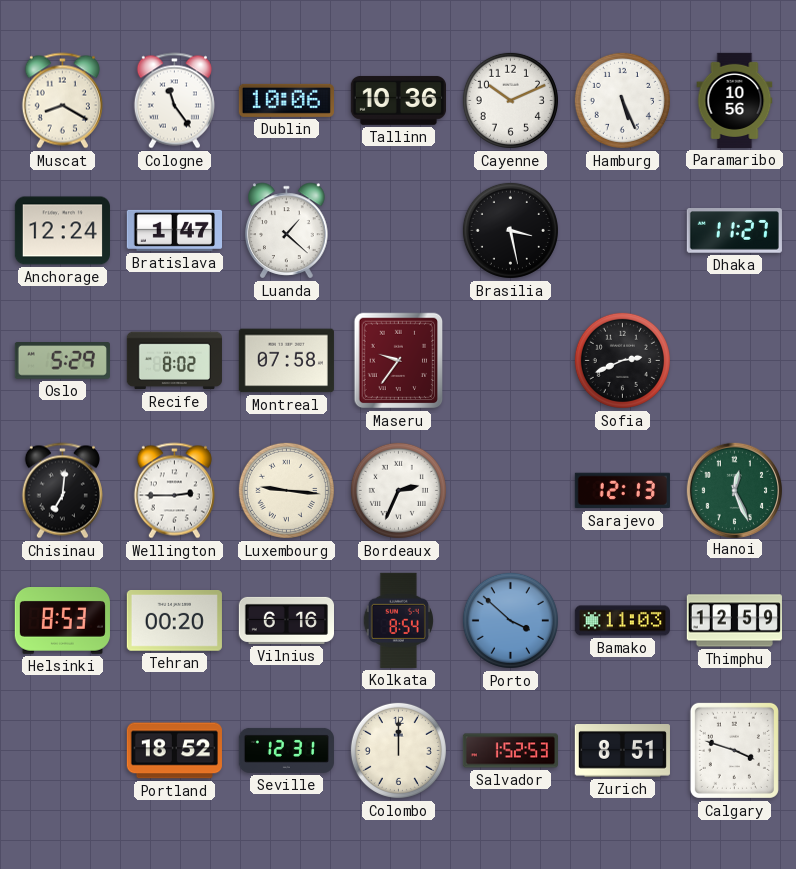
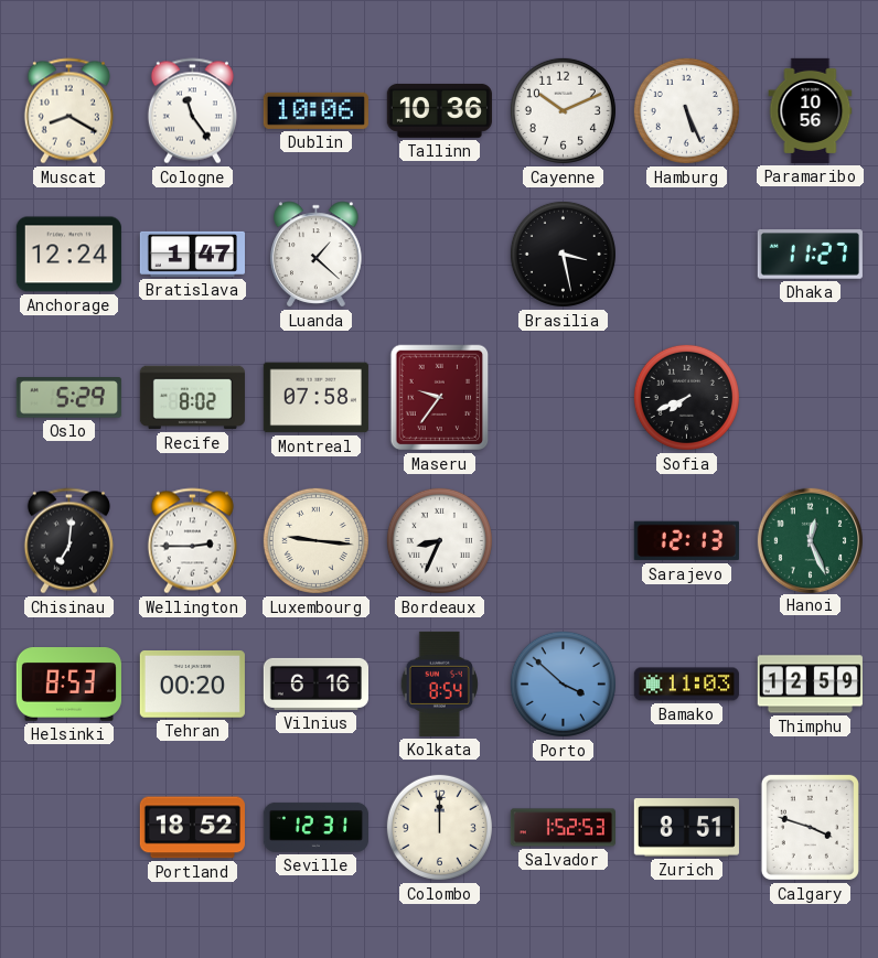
Sofia: 2:41 -> 7:41 (686, 397)
Bordeaux: 2:34 -> 8:34 (439, 540)
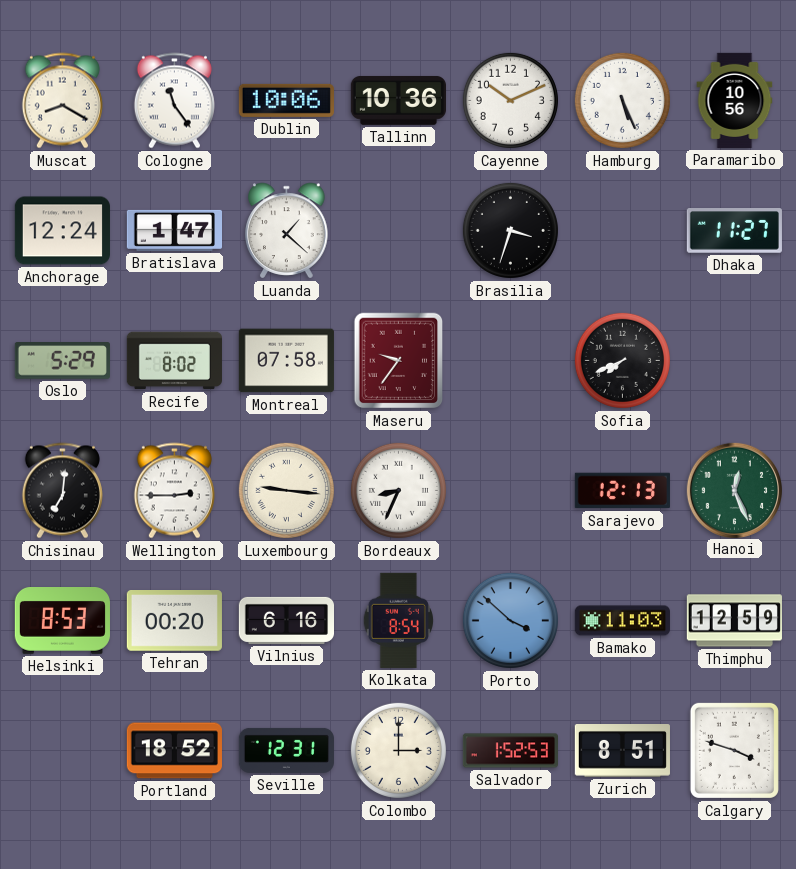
Brasilia: 3:28 -> 3:33 (510, 230)
Colombo: 12:00 -> 3:00 (398, 750)
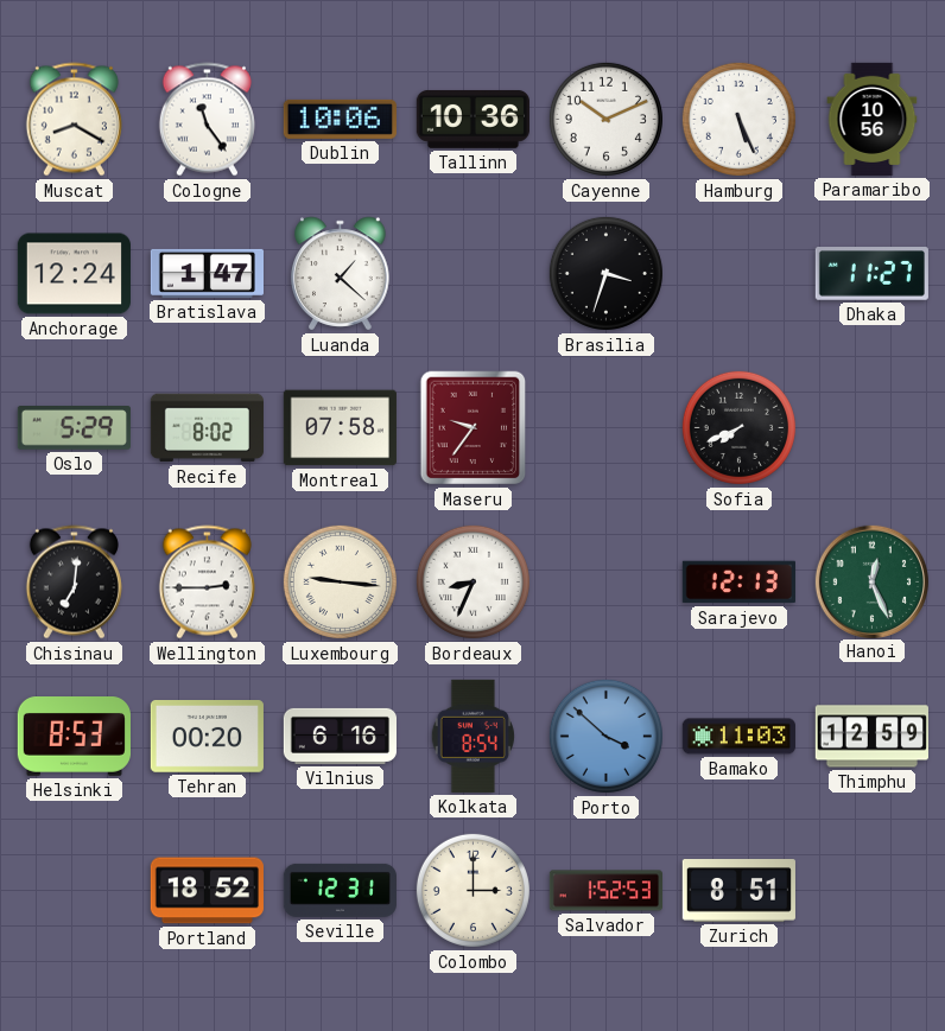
Calgary: 3:48 -> none (734, 750)
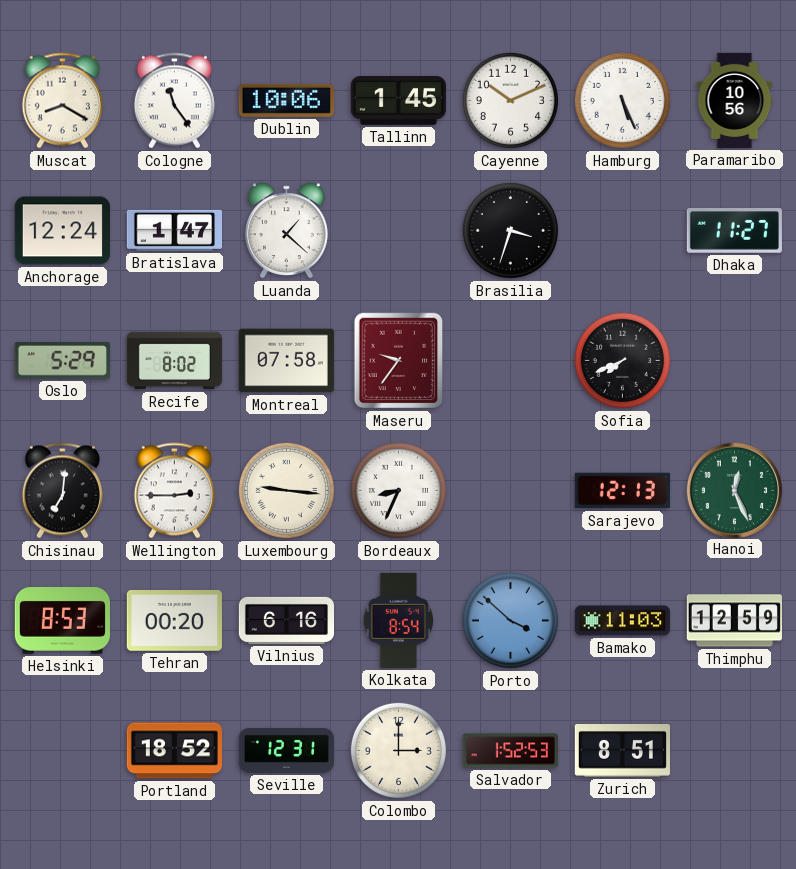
Tallinn: 10:36 -> 1:45 (398, 100)
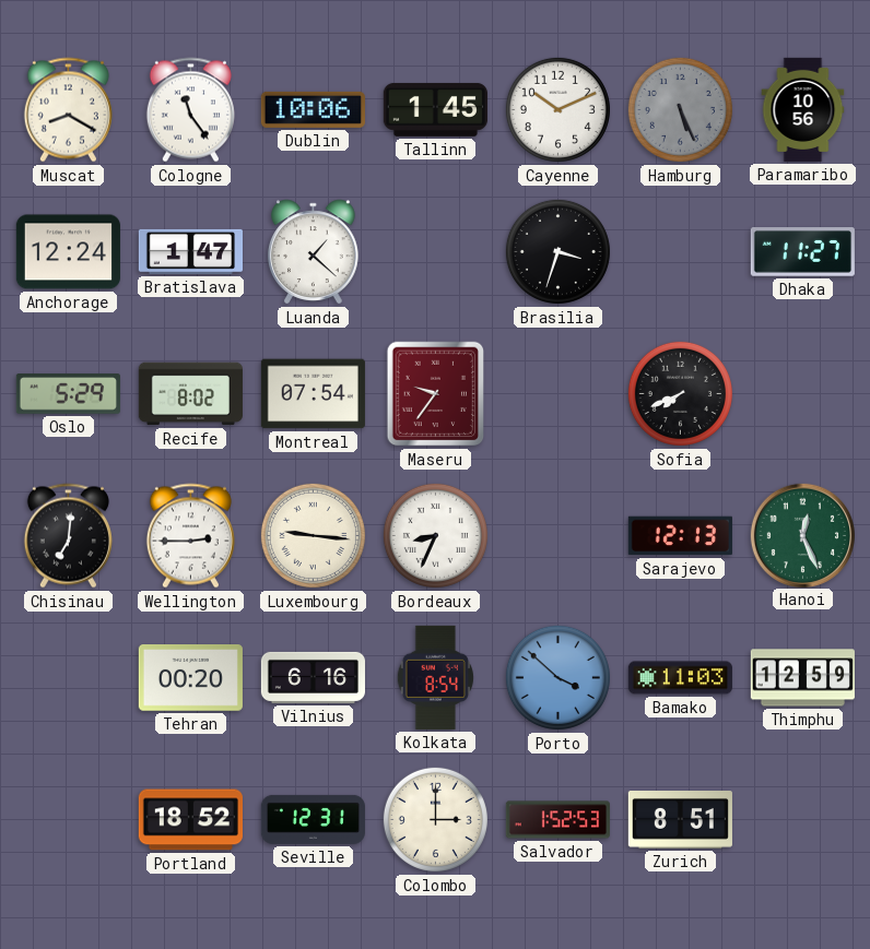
Hamburg dial: white -> grey (680, 109)
Montreal: 07:58 -> 07:54 (313, 394)
Helsinki: 8:53 -> none (62, 621)
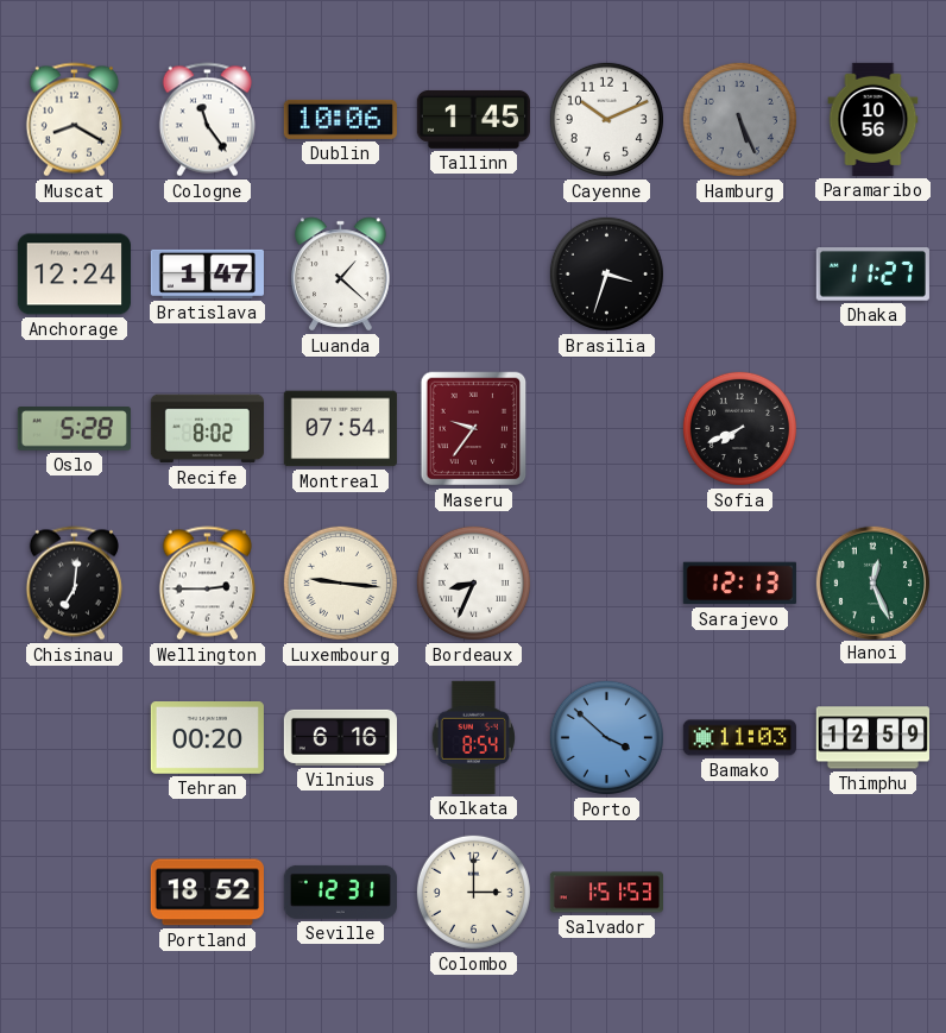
Oslo: 5:29 -> 5:28 (74, 429)
Salvador: 1:52 -> 1:51 (606, 893)
Zurich: 8:51 -> none (680, 820)
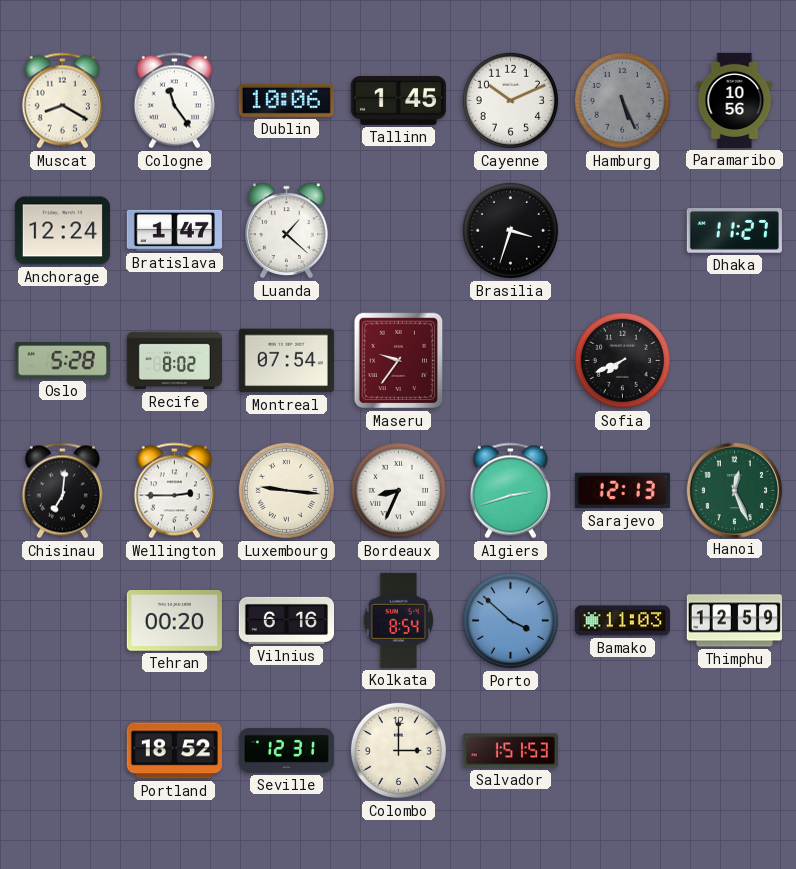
Algiers: none -> 2:42 (510, 491)
